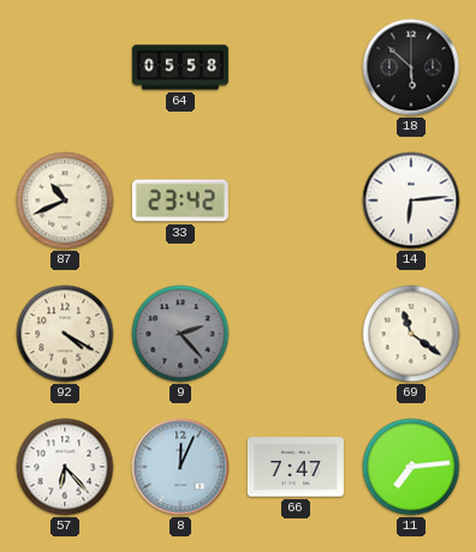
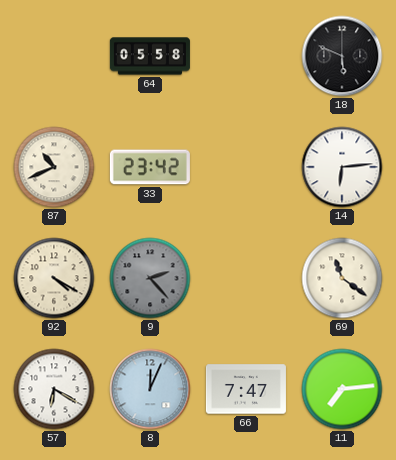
18: 5:52 -> 5:49 (342, 56)
57: 6:23 -> 6:20 (54, 389)
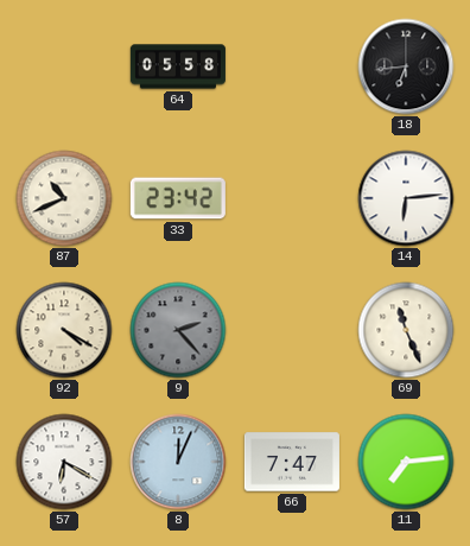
18: 5:49 -> 6:44 (406, 66)
69: 11:21 -> 11:26 (406, 330)
